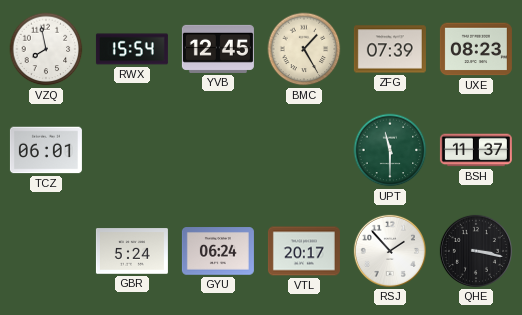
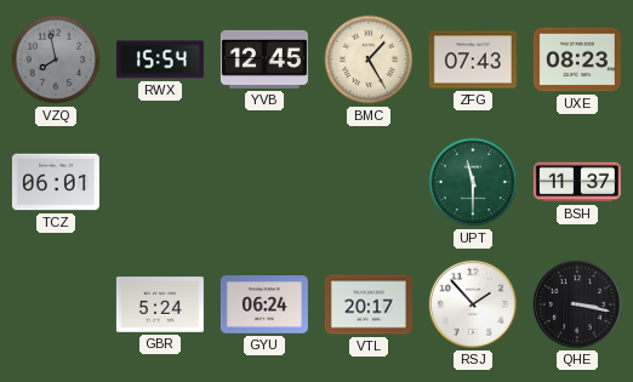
VZQ dial: white -> grey (56, 59)
ZFG: 07:39 -> 07:43 (473, 59)
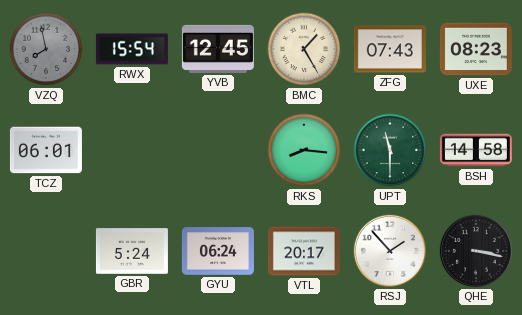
RKS: none -> 8:16 (304, 150)
BSH: 11:37 -> 14:58 (476, 150)
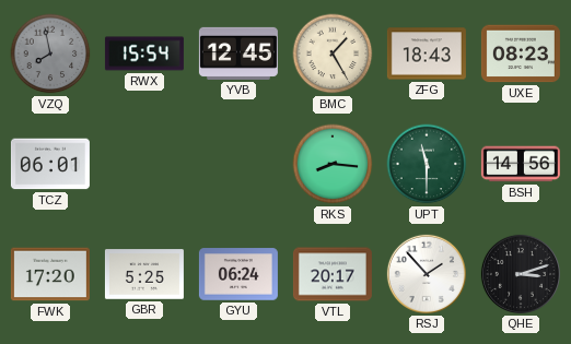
ZFG: 07:43 -> 18:43 (427, 54)
BSH: 14:58 -> 14:56 (521, 164)
FWK: none -> 17:20 (50, 274)
GBR: 5:24 -> 5:25 (144, 274)
QHE: 3:17 -> 3:12 (521, 274)
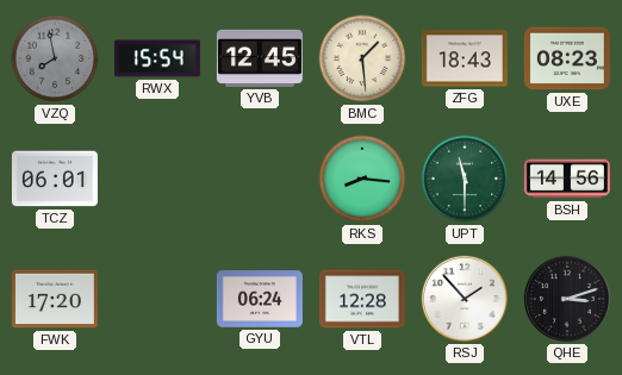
BMC: 1:25 -> 1:29 (362, 58)
GBR: 5:25 -> none (144, 274)
VTL: 20:17 -> 12:28 (362, 299)
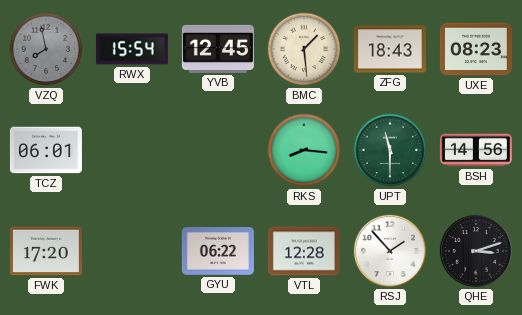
GYU: 06:24 -> 06:22 (218, 251)
